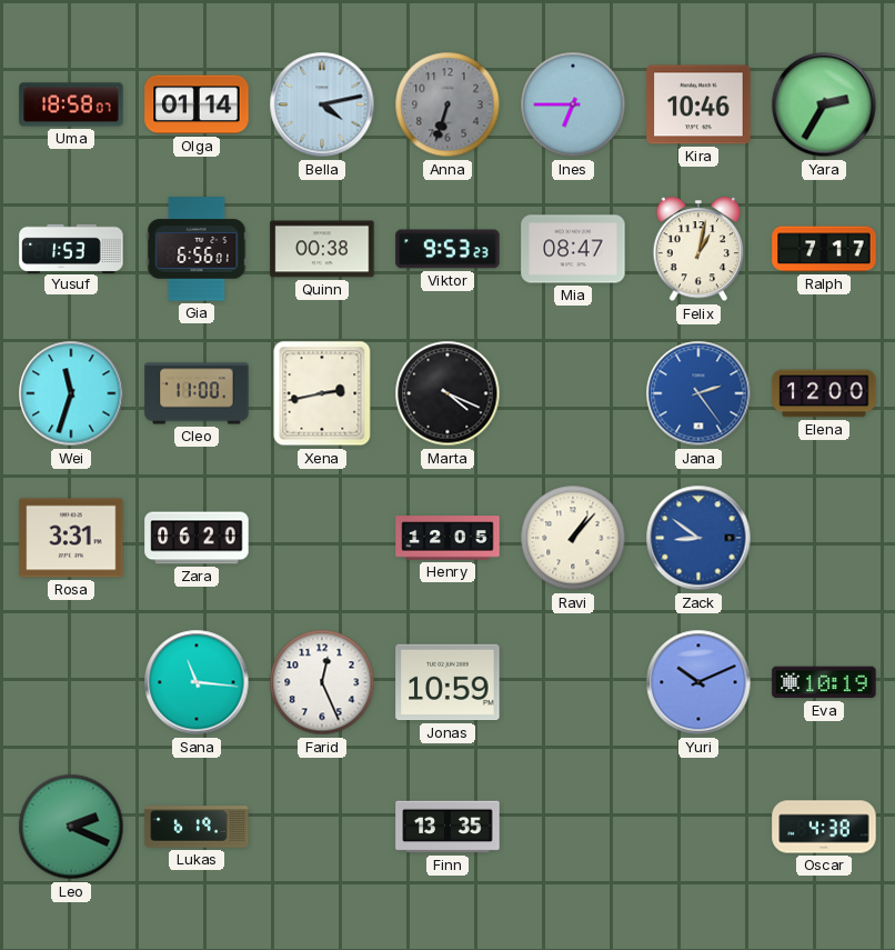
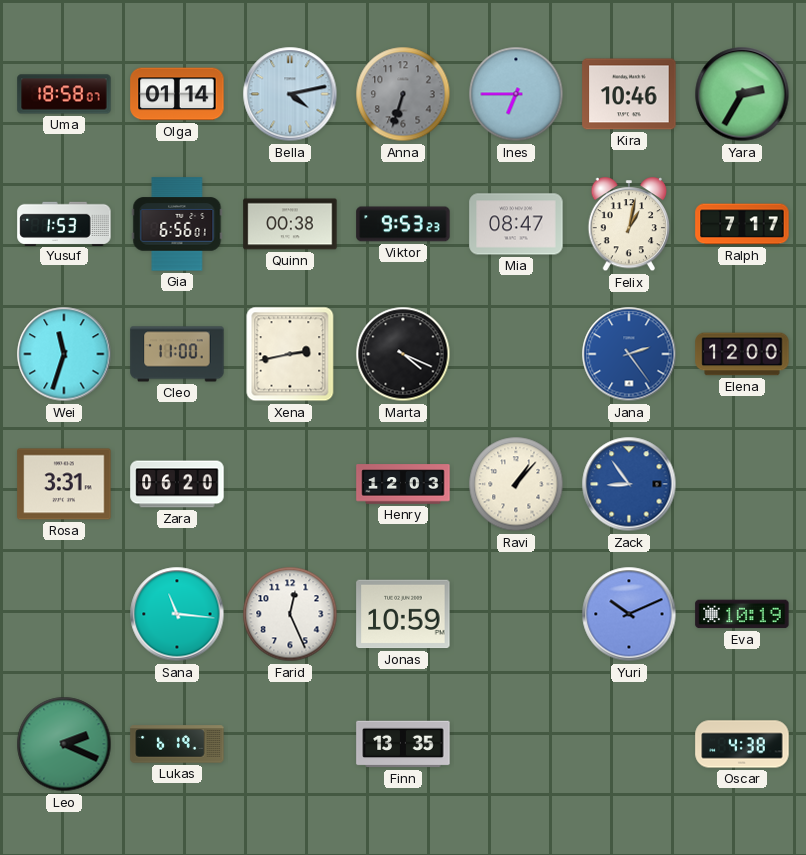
Henry: 12:05 -> 12:03 (403, 484)
Zack: 8:51 -> 8:54 (629, 484)
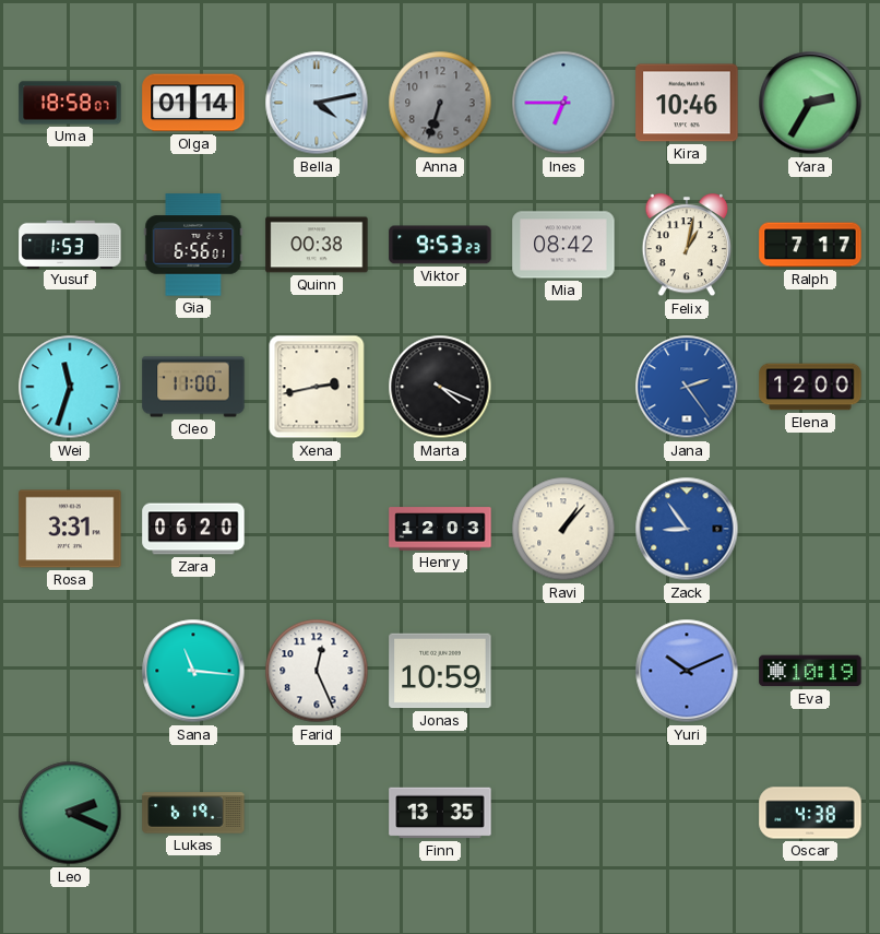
Mia: 08:47 -> 08:42 (563, 245)
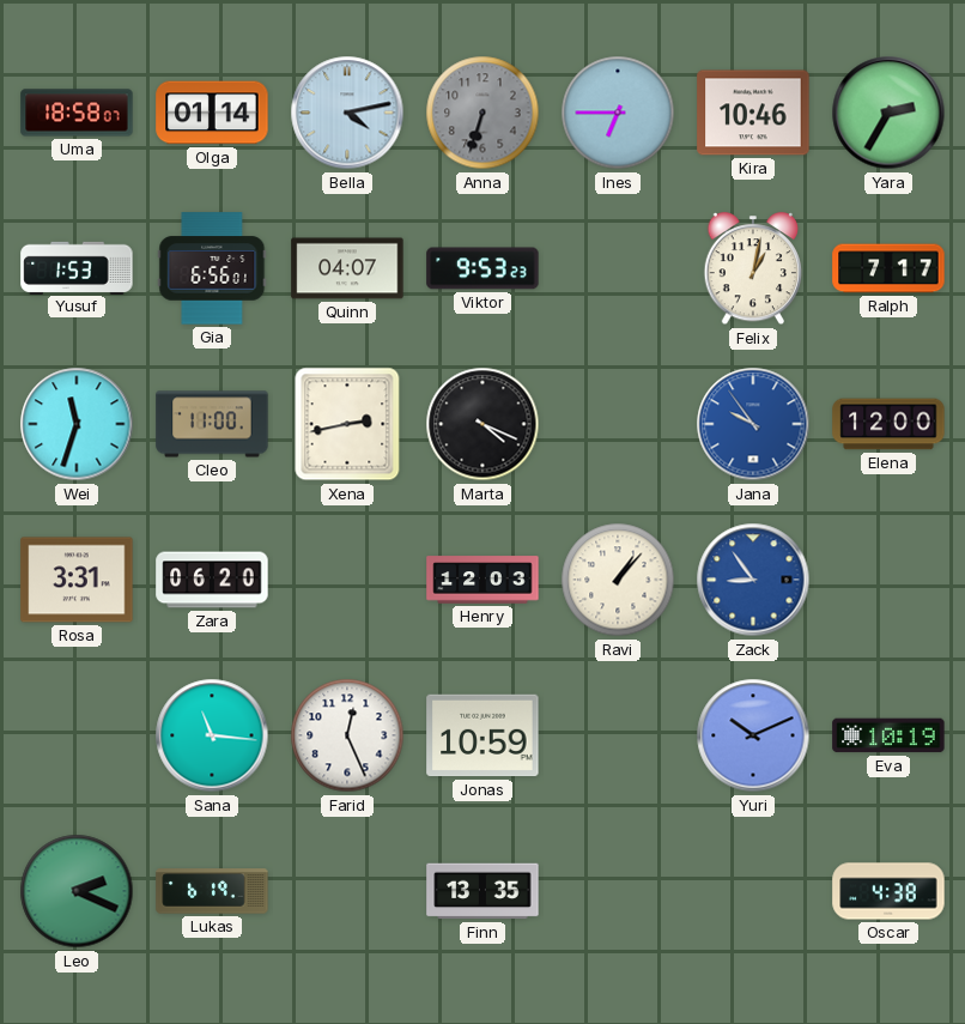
Quinn: 00:38 -> 04:07 (347, 268)
Mia: 08:42 -> none (563, 245)
Jana: 2:24 -> 9:54 (753, 424)
